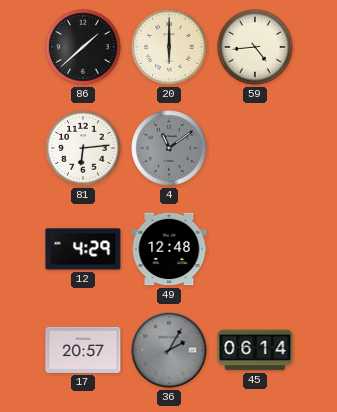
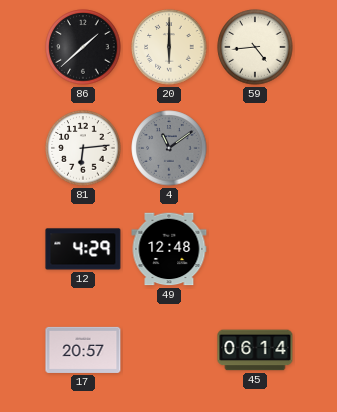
36: 2:05 -> none (169, 350)
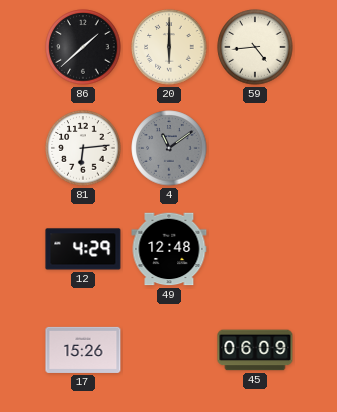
17: 20:57 -> 15:26 (83, 350)
45: 06:14 -> 06:09 (255, 350)
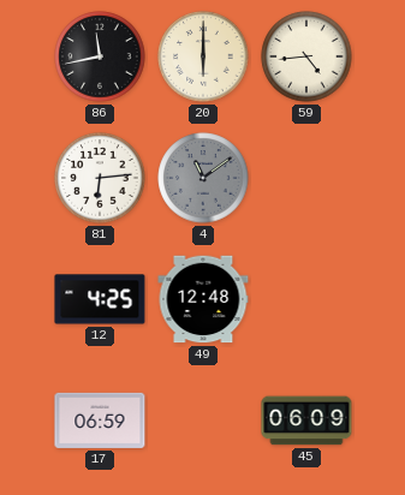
86: 1:38 -> 11:43 (100, 56)
12: 4:29 -> 4:25 (100, 299)
17: 15:26 -> 06:59 (100, 421)
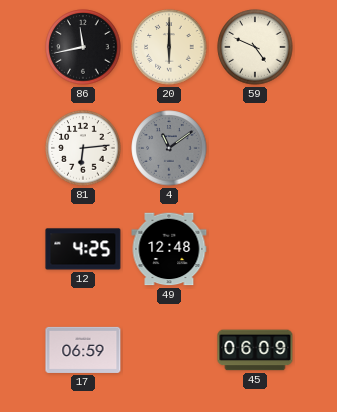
59: 4:44 -> 4:49 (255, 47)
